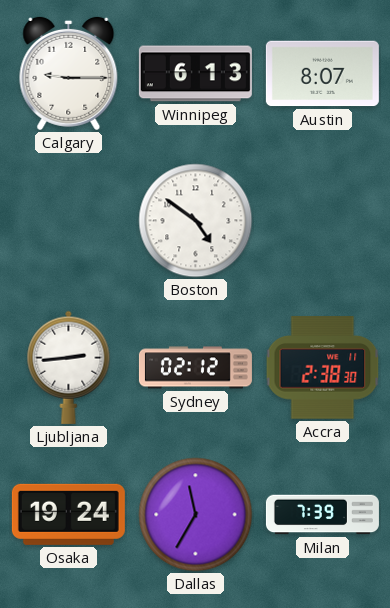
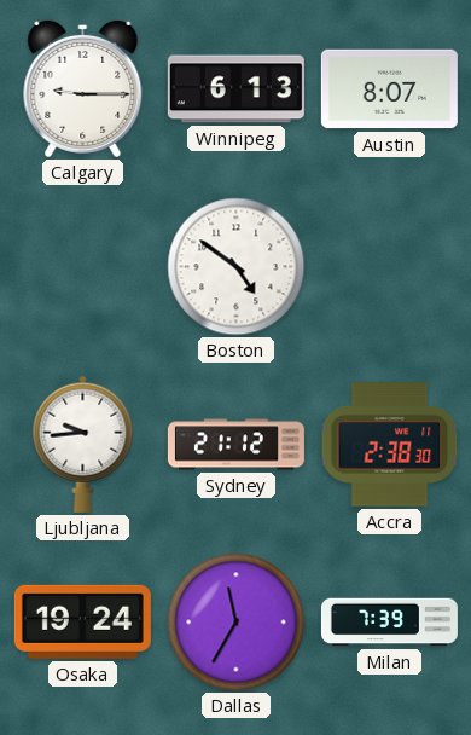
Ljubljana: 2:44 -> 9:44 (83, 444)
Sydney: 02:12 -> 21:12 (235, 445)
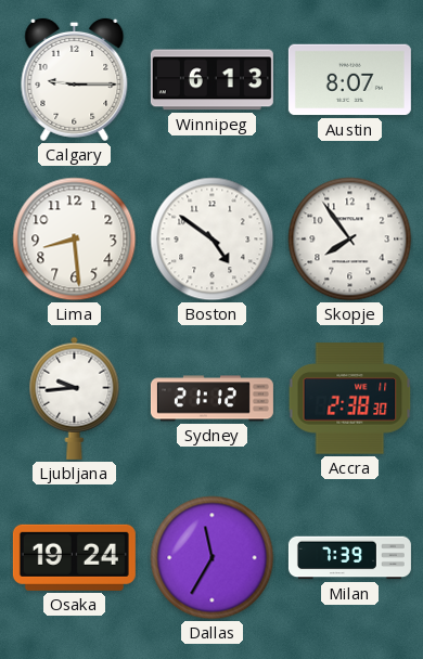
Lima: none -> 8:29 (75, 240)
Skopje: none -> 7:54 (350, 240)
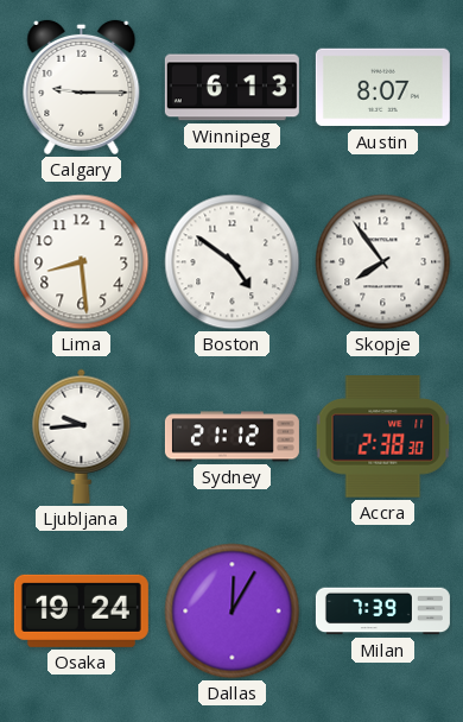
Dallas: 11:35 -> 12:05 (233, 612)
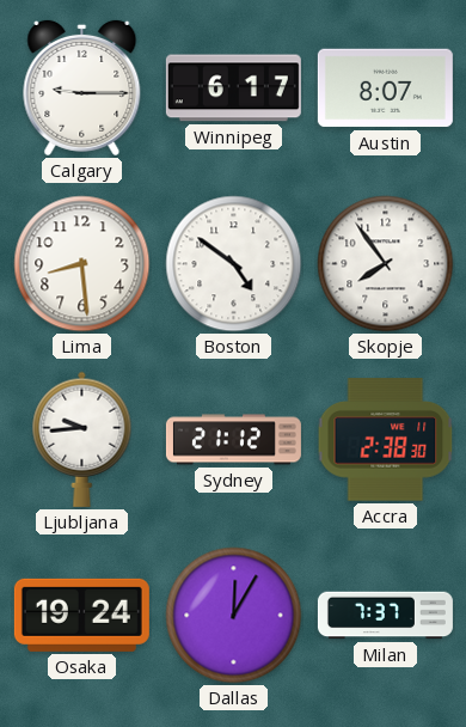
Winnipeg: 6:13 -> 6:17 (233, 88)
Milan: 7:39 -> 7:37 (385, 616)
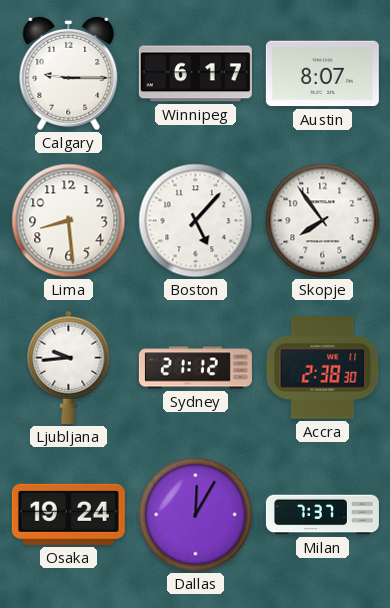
Boston: 4:51 -> 5:07 (196, 221)
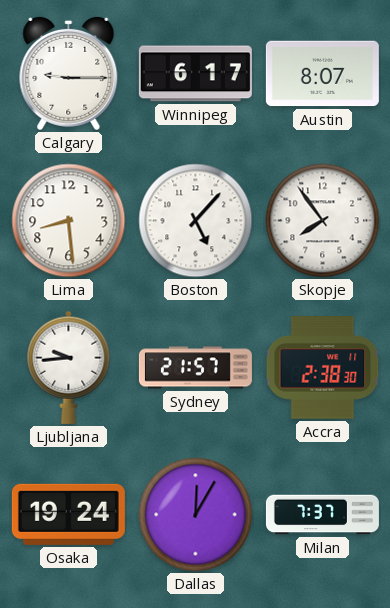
Sydney: 21:12 -> 21:57 (195, 368)
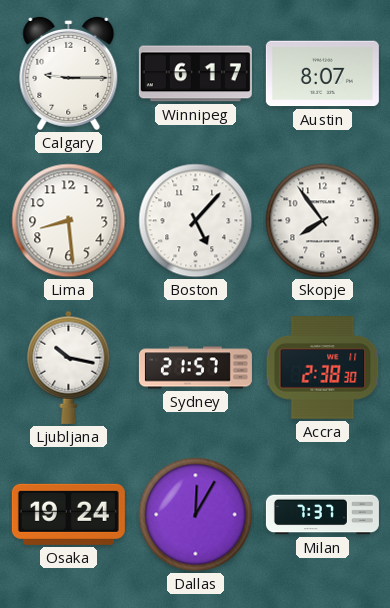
Ljubljana: 9:44 -> 10:17 (69, 367)
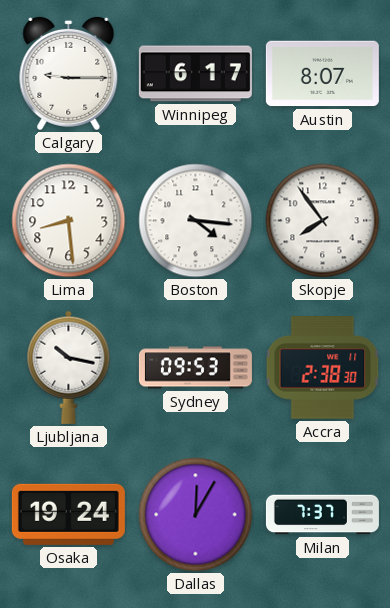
Boston: 5:07 -> 4:16 (196, 221)
Sydney: 21:57 -> 09:53 (195, 368)
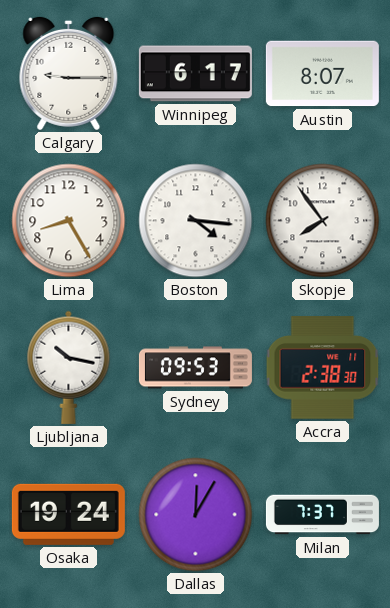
Lima: 8:29 -> 8:25 (69, 221)
